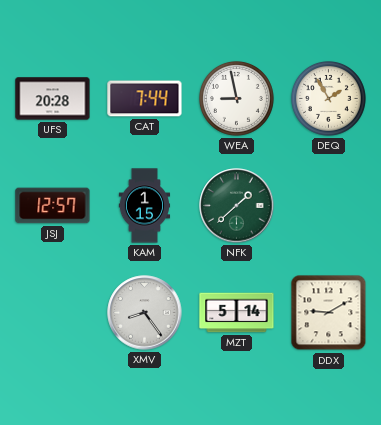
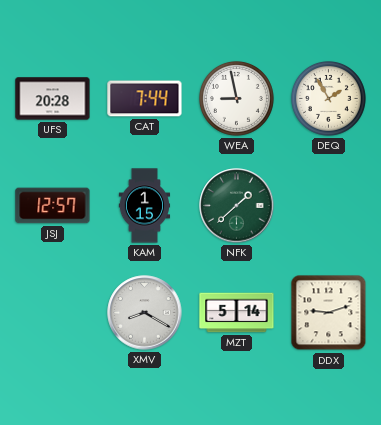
XMV: 8:24 -> 8:20 (145, 313)
DDX: 9:10 -> 9:12 (329, 313)
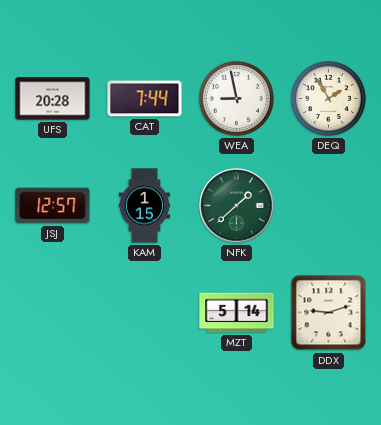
XMV: 8:20 -> none (145, 313)
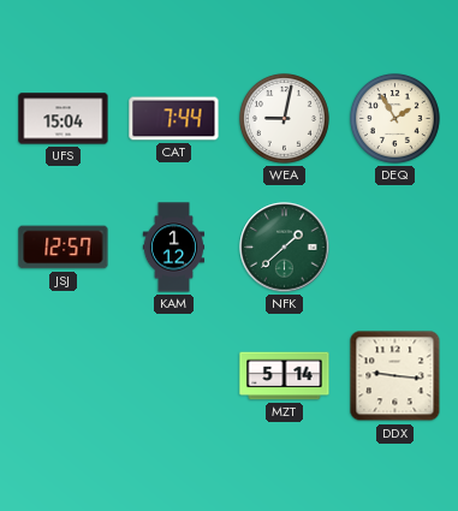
UFS: 20:28 -> 15:04 (64, 119)
WEA: 8:58 -> 9:02 (284, 118)
KAM: 1:15 -> 1:12 (174, 248)
DDX: 9:12 -> 9:16 (395, 376)
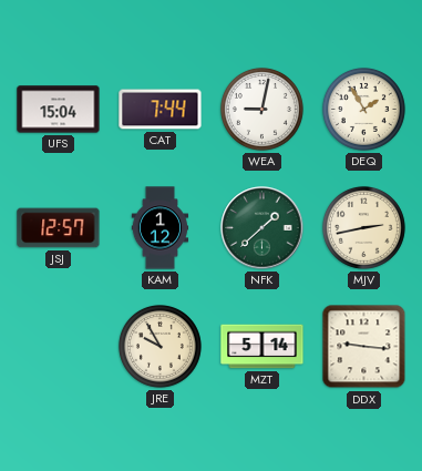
MJV: none -> 2:43 (363, 227)
JRE: none -> 9:55 (159, 346)
